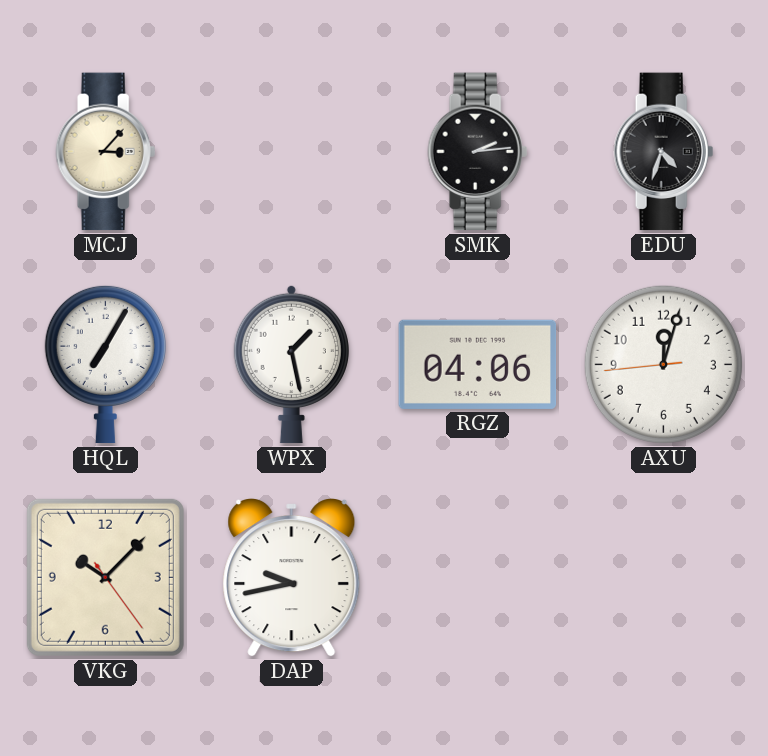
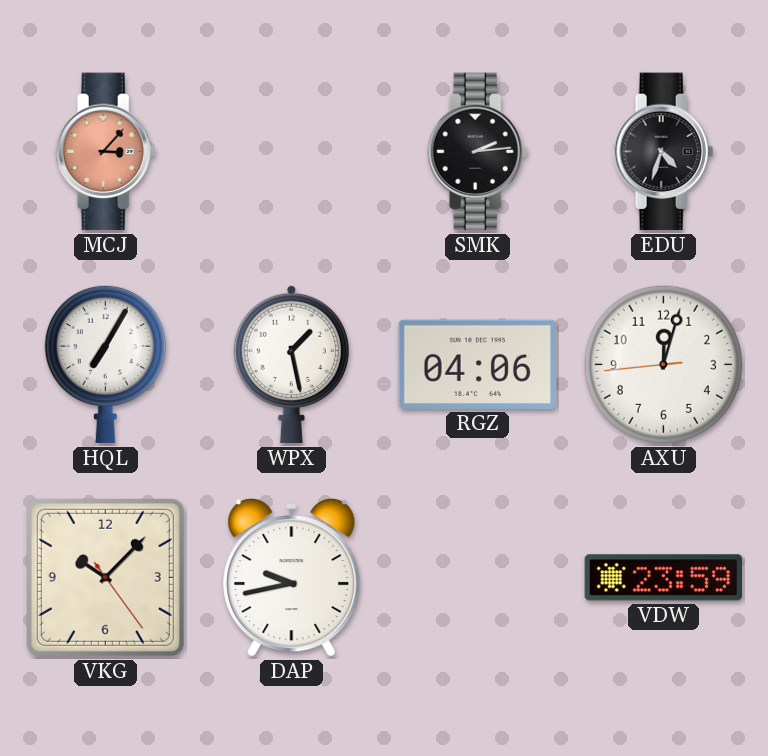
MCJ dial: cream -> salmon (106, 152)
VDW: none -> 23:59 (664, 578)
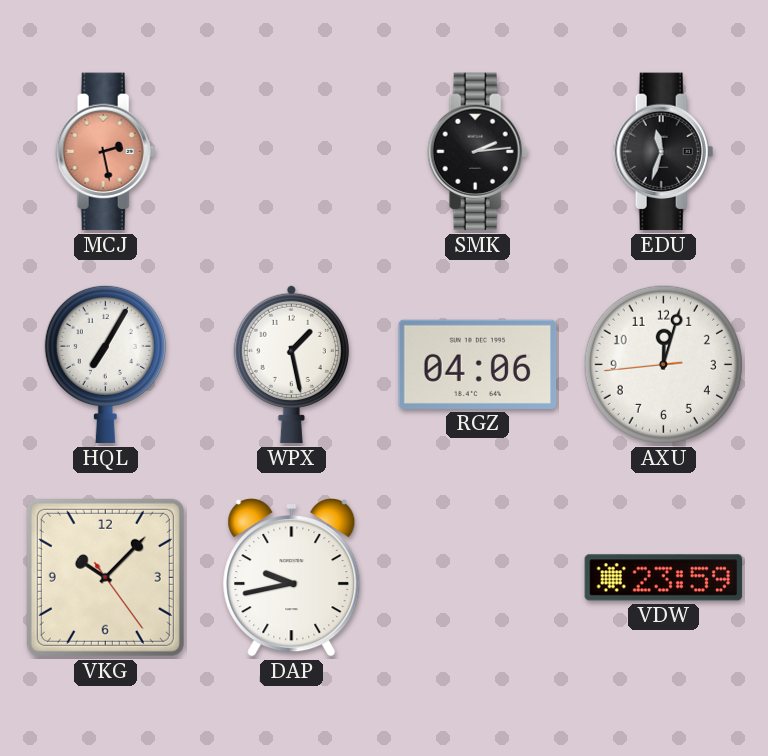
MCJ: 3:07 -> 2:28 (106, 152)
EDU: 4:33 -> 11:33 (664, 152)
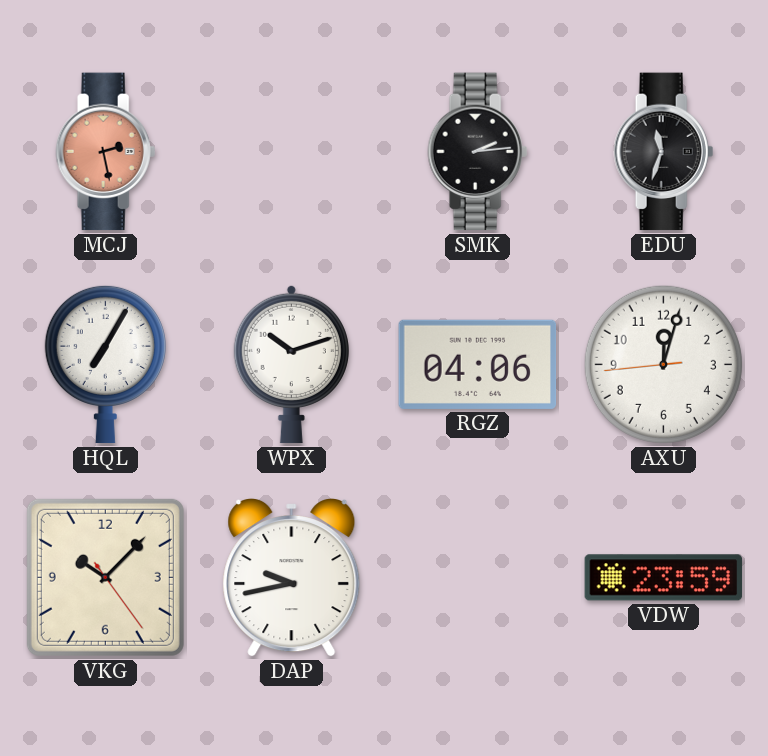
WPX: 1:28 -> 10:12 (291, 364)
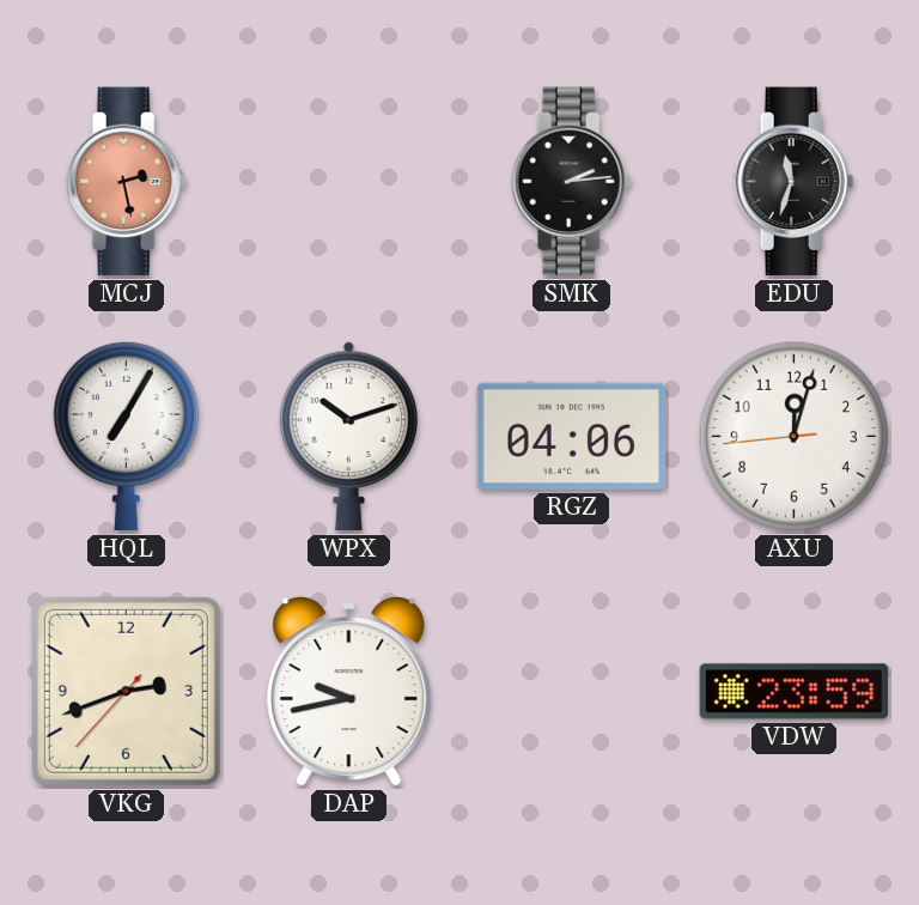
VKG: 10:07 -> 2:41 (126, 691)
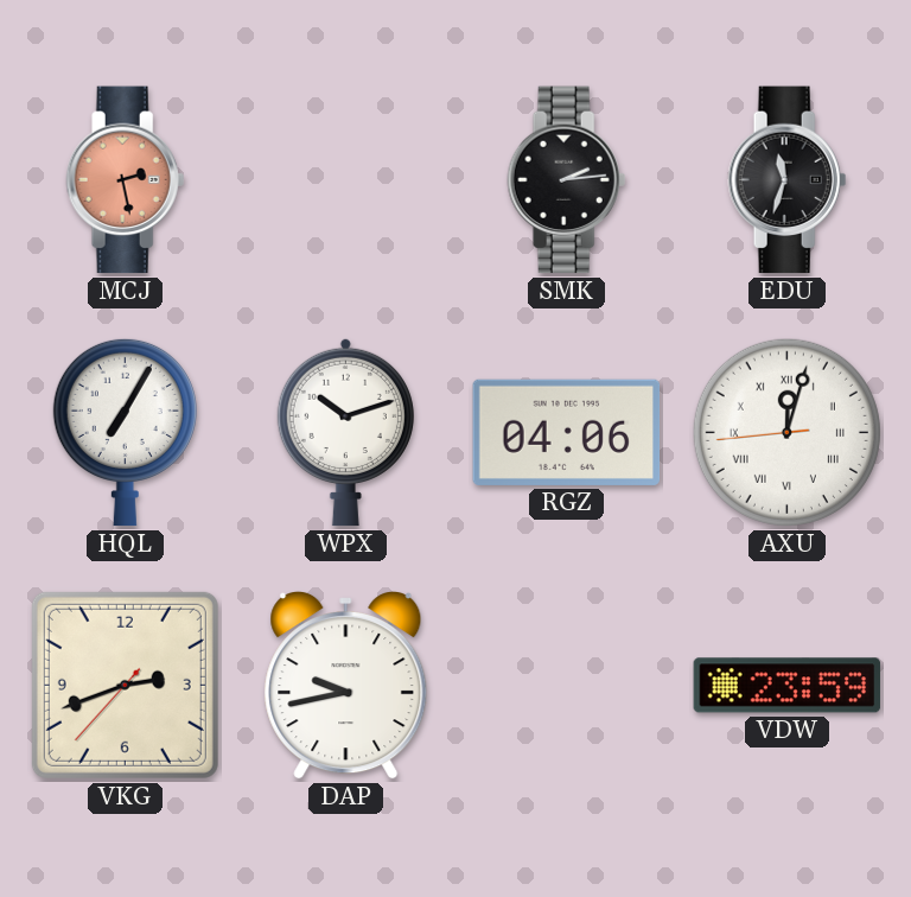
AXU numerals: Arabic -> Roman (786, 432)
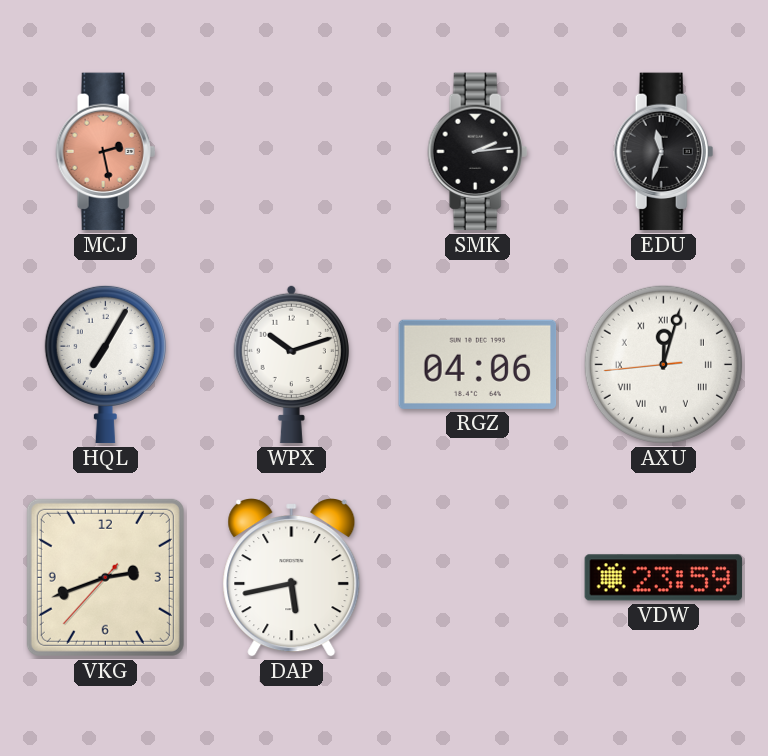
DAP: 9:43 -> 5:43 (292, 578)
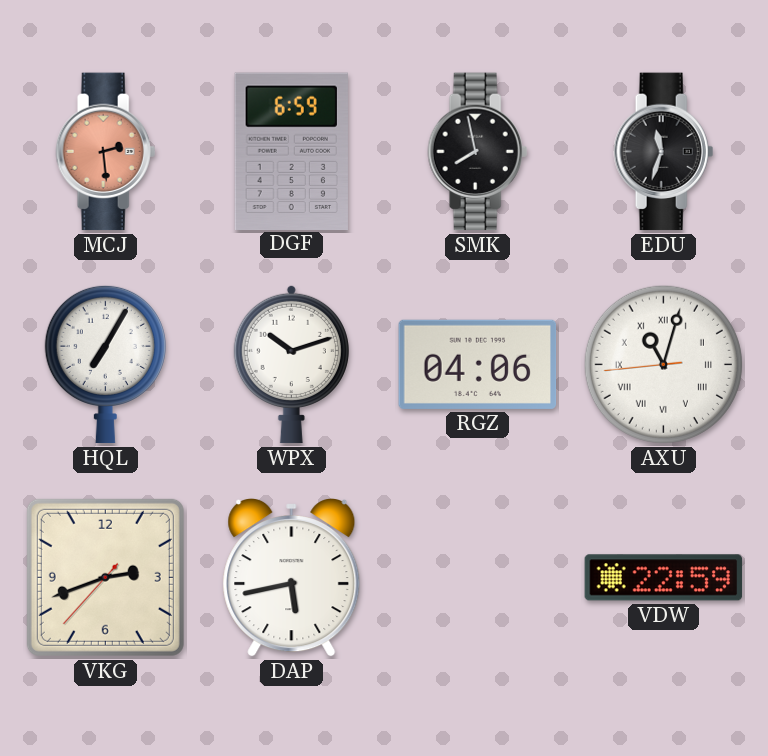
MCJ: 2:28 -> 2:29 (106, 152)
DGF: none -> 6:59 (291, 151)
SMK: 2:14 -> 7:58 (478, 152)
AXU: 12:02 -> 11:02 (663, 364)
VDW: 23:59 -> 22:59 (664, 578)
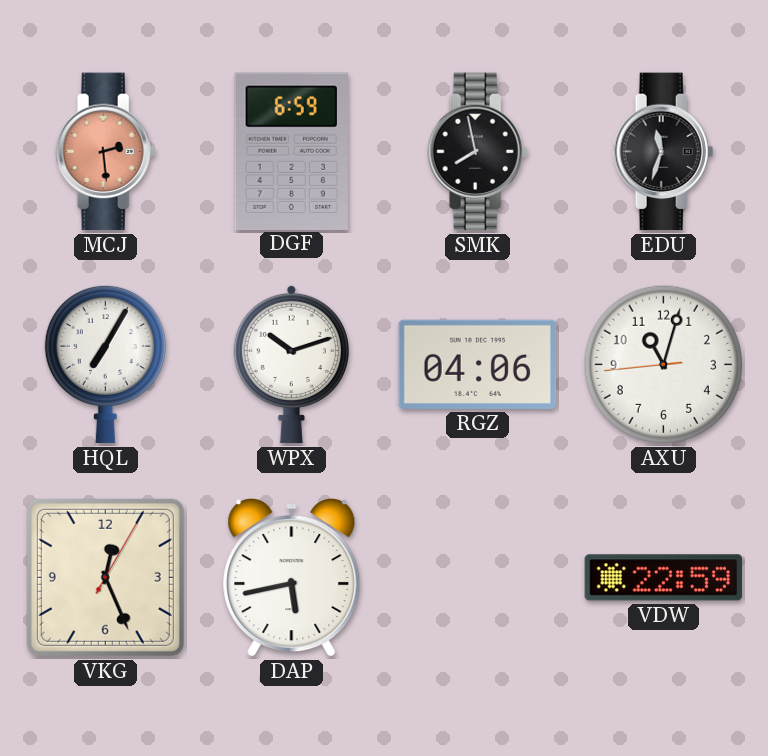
AXU numerals: Roman -> Arabic (663, 364)
VKG: 2:41 -> 12:26 (105, 577)
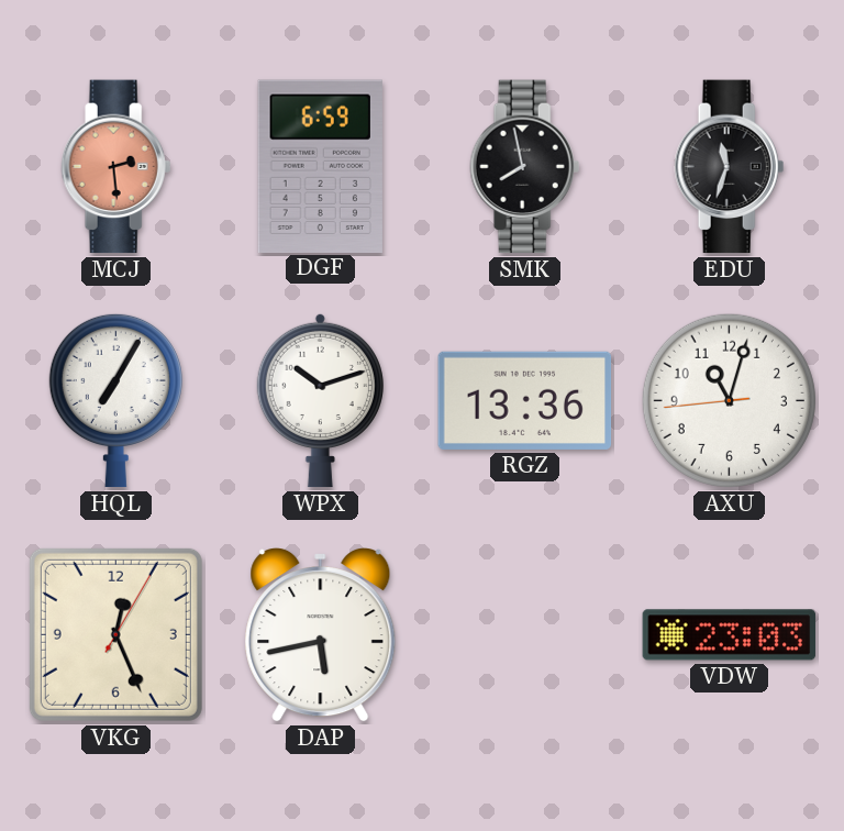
RGZ: 04:06 -> 13:36 (525, 400)
VDW: 22:59 -> 23:03 (730, 635)
